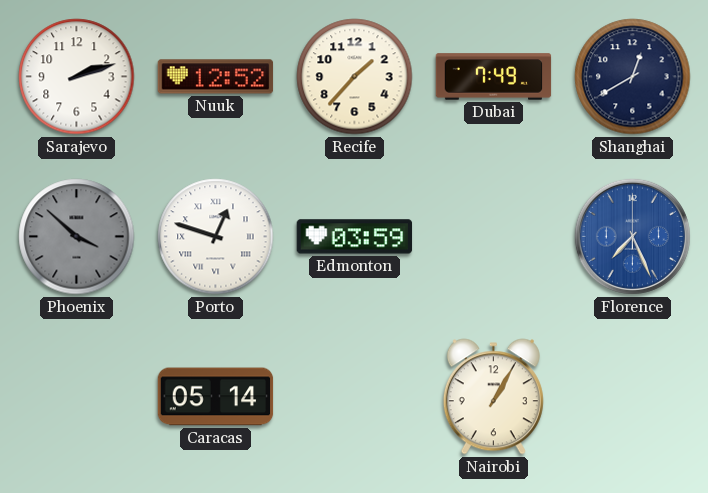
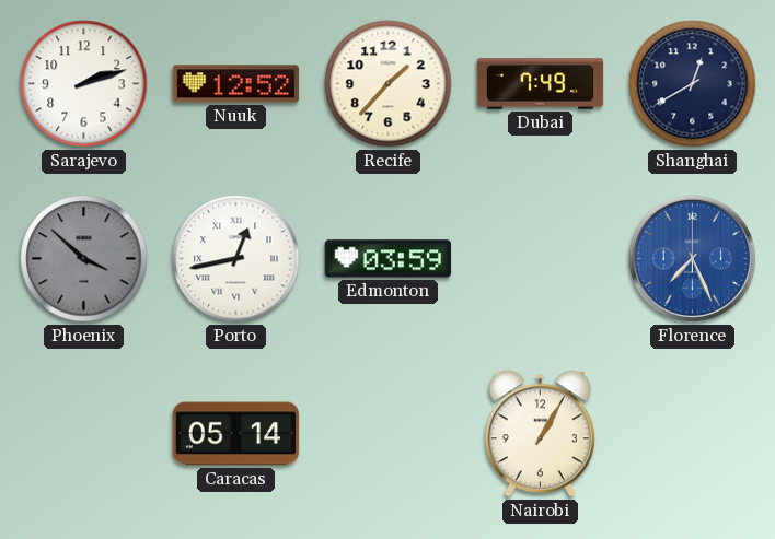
Porto: 12:48 -> 12:43 (236, 259)
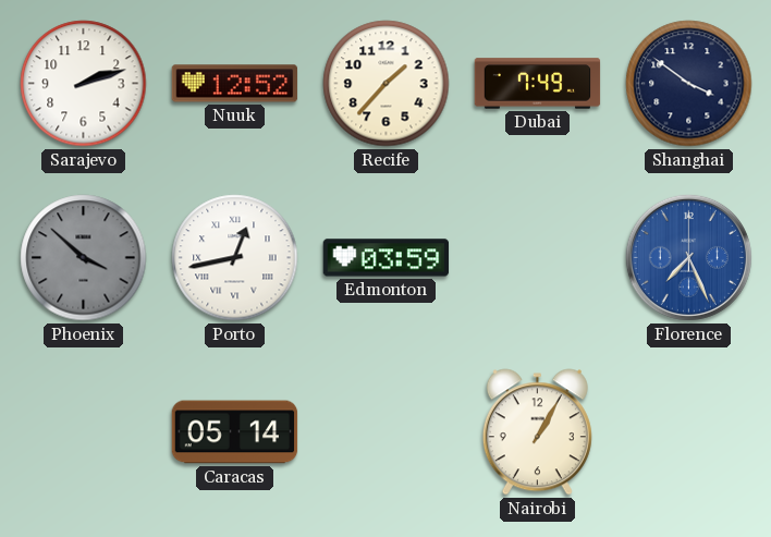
Shanghai: 12:40 -> 3:51 (689, 84)
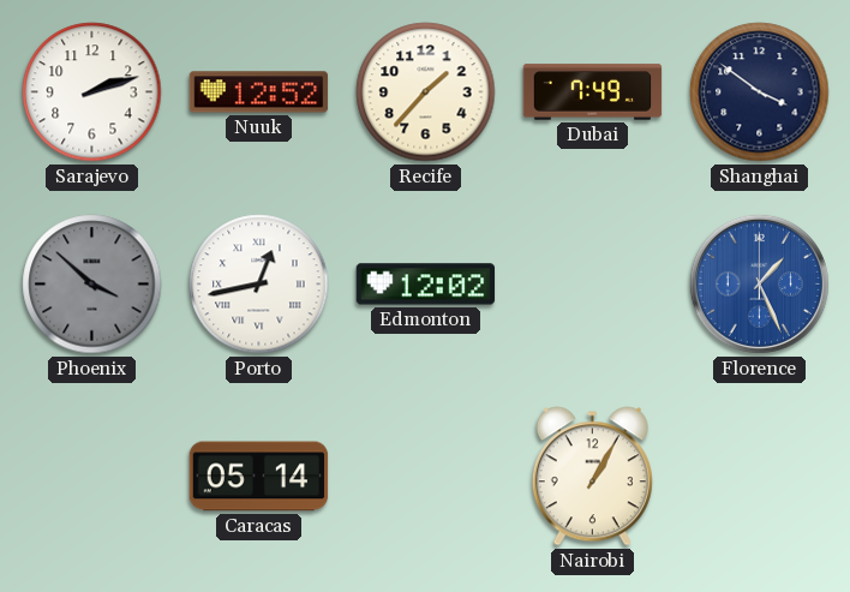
Edmonton: 03:59 -> 12:02 (426, 285)
Florence: 7:26 -> 1:26 (759, 283)
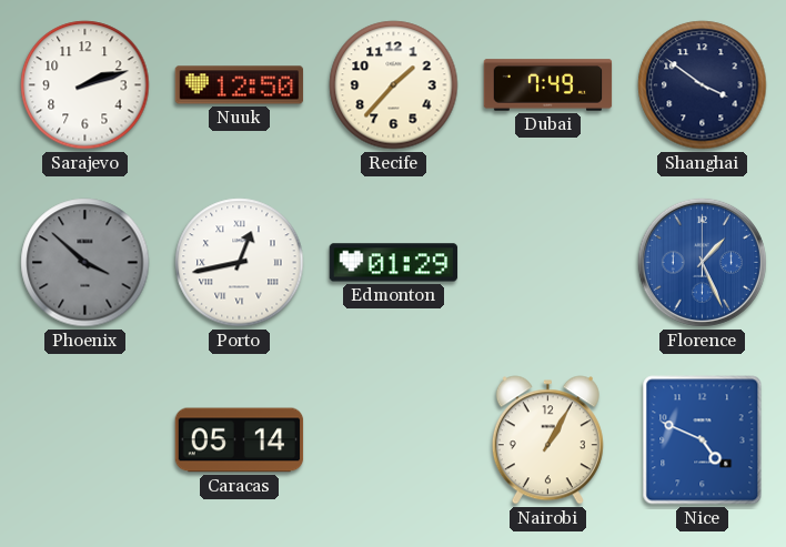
Nuuk: 12:52 -> 12:50 (240, 85)
Edmonton: 12:02 -> 01:29 (394, 263)
Nice: none -> 4:49 (703, 440)
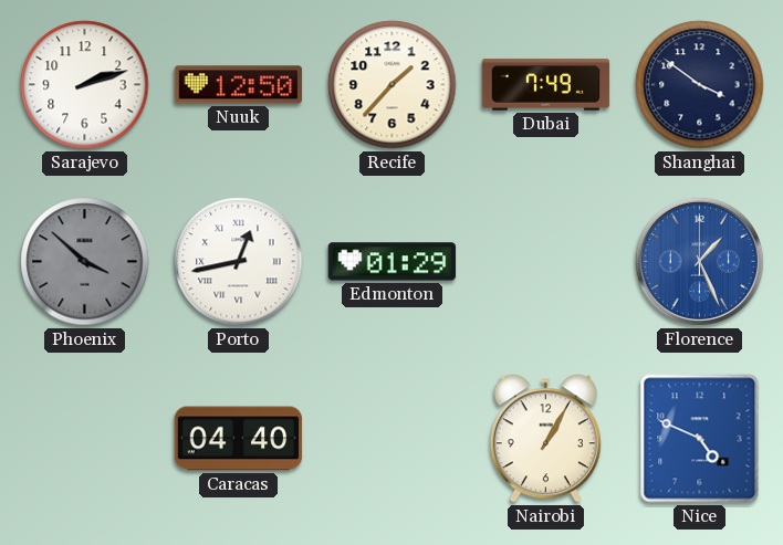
Caracas: 05:14 -> 04:40 (239, 439)
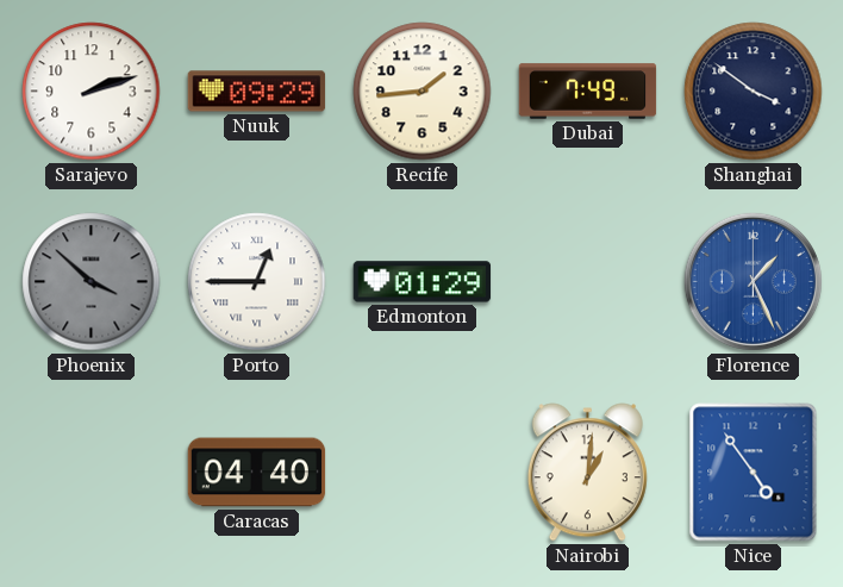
Nuuk: 12:50 -> 09:29 (257, 92)
Recife: 1:37 -> 1:44 (423, 92)
Porto: 12:43 -> 12:45 (257, 282)
Nairobi: 1:05 -> 1:01 (587, 473)
Nice: 4:49 -> 4:54 (754, 473)
